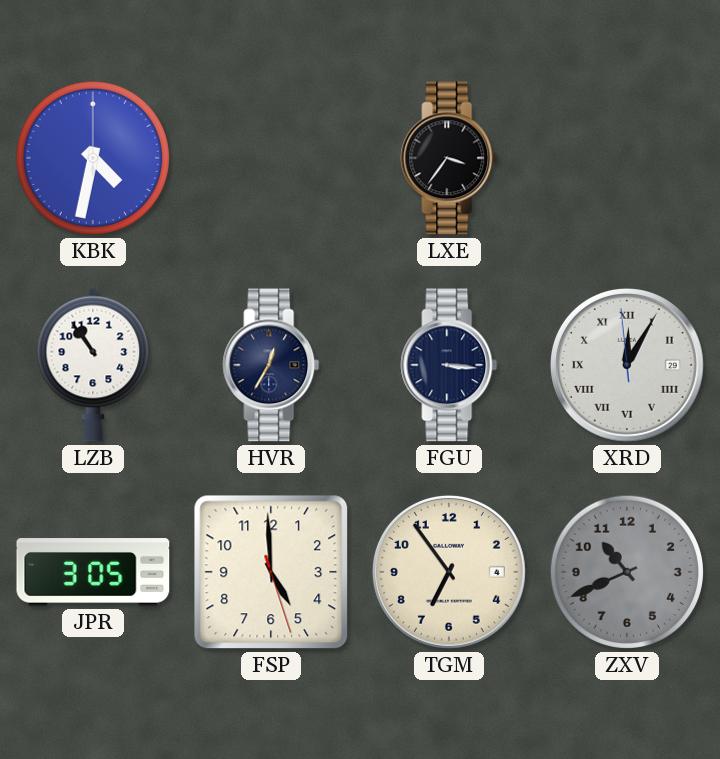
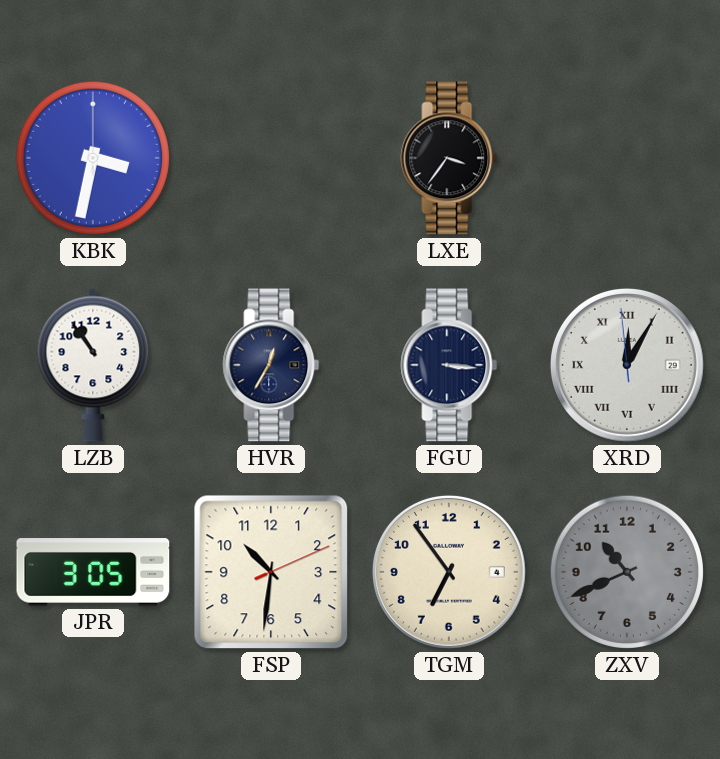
KBK: 4:32 -> 3:32 (93, 158)
FSP: 4:59 -> 10:31 (271, 572)
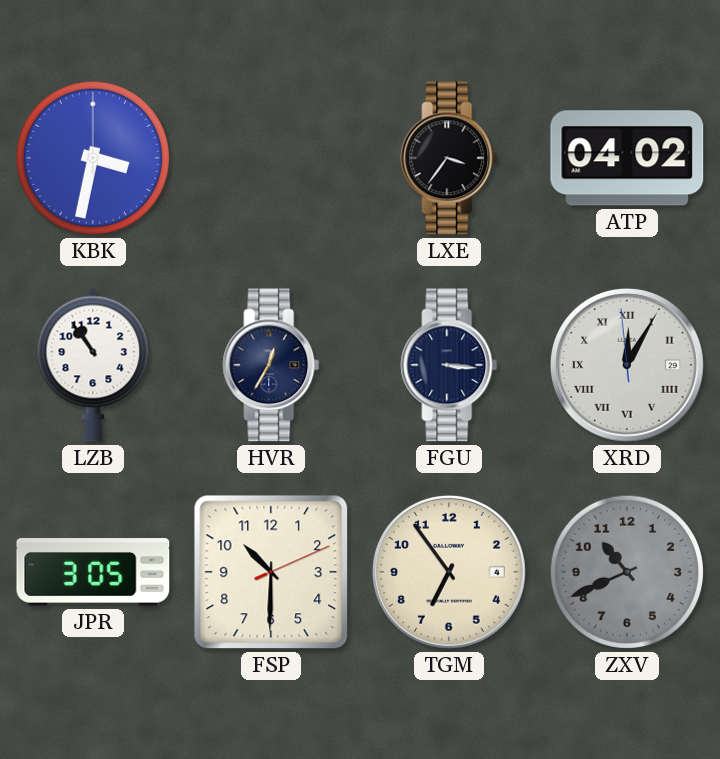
ATP: none -> 04:02 (627, 158)
FSP: 10:31 -> 10:30 (271, 572)
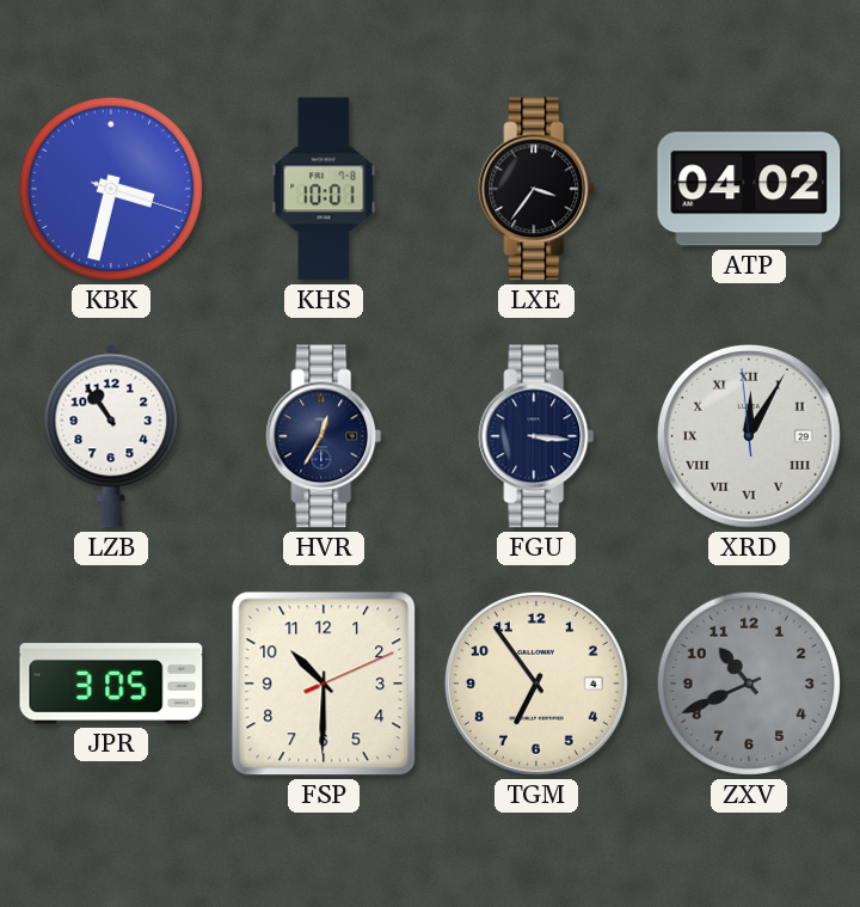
KBK: 3:32:00 -> 3:32:18 (111, 189)
KHS: none -> 10:01 (324, 189)
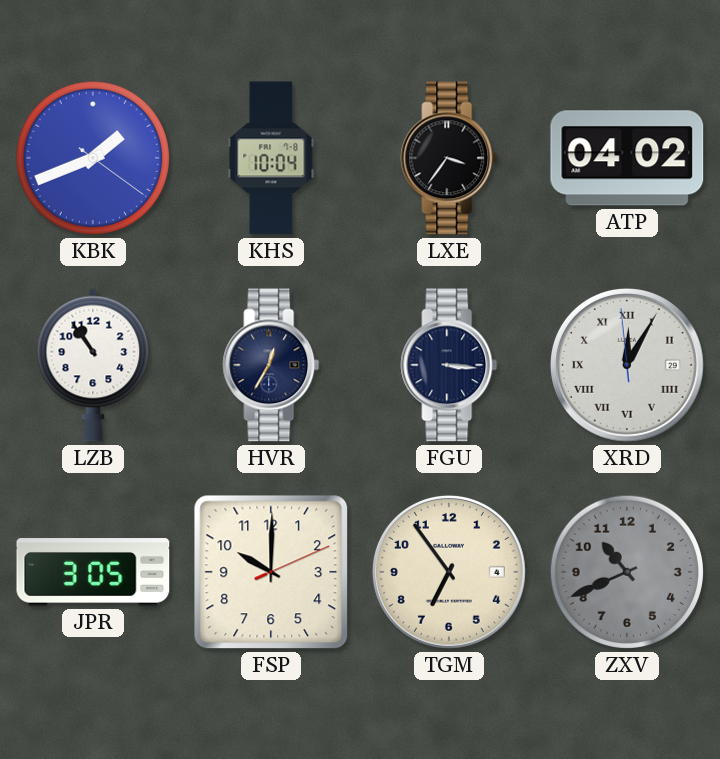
KBK: 3:32 -> 1:41 (93, 158)
KHS: 10:01 -> 10:04 (271, 158)
FSP: 10:30 -> 10:00 (271, 572)
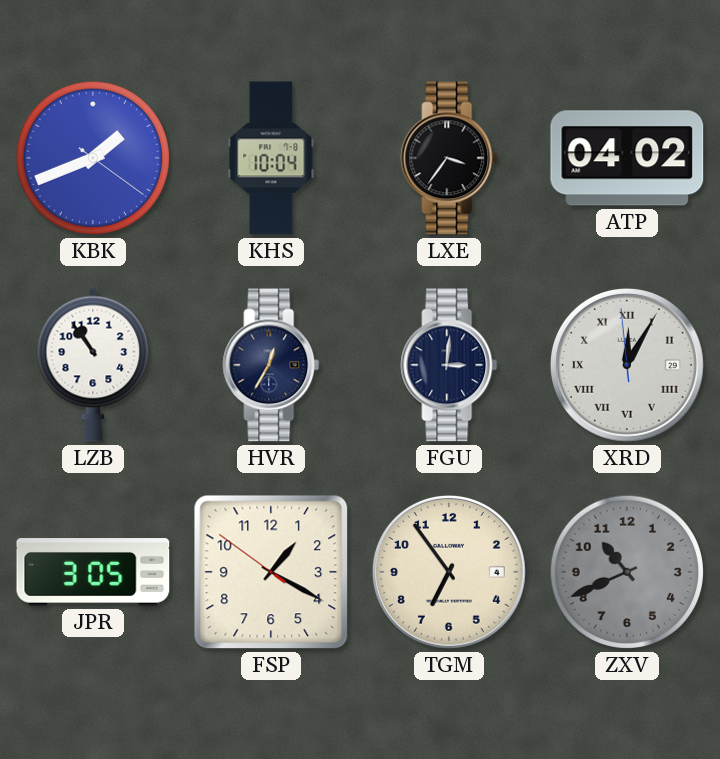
FGU: 3:16 -> 3:01 (449, 365)
FSP: 10:00 -> 1:19 (271, 572)
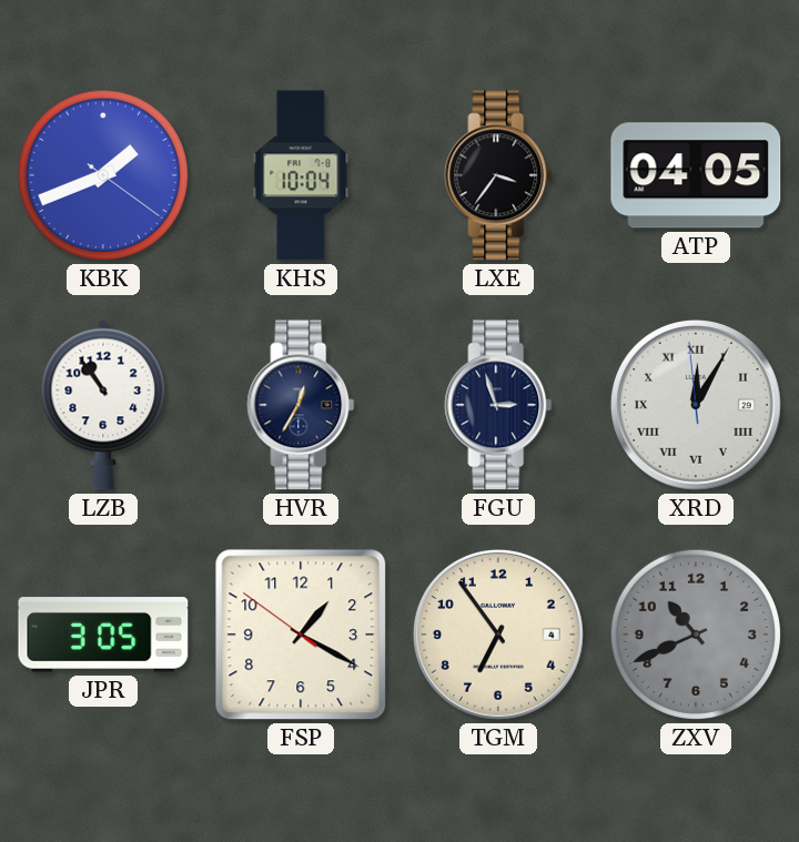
ATP: 04:02 -> 04:05 (696, 175)
FGU: 3:01 -> 2:57 (498, 405)
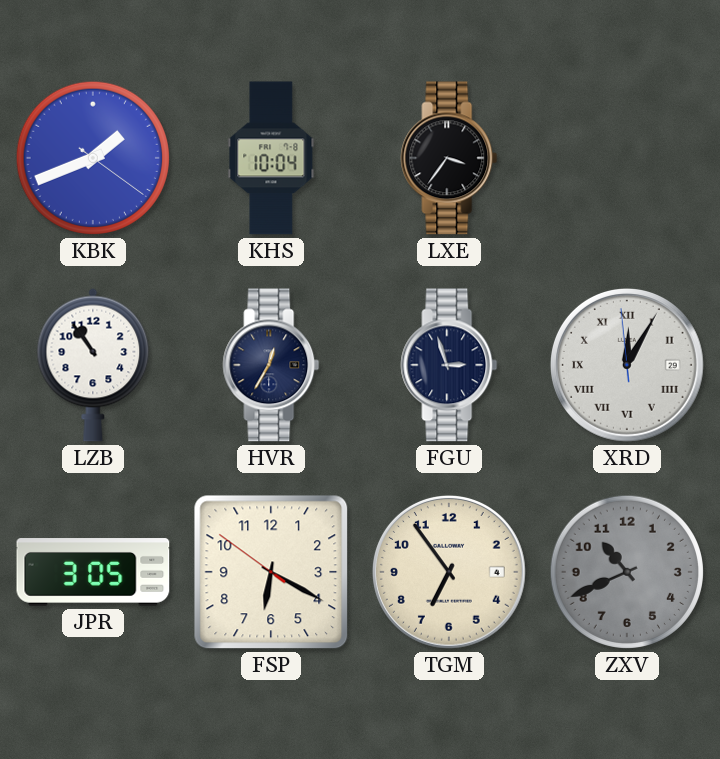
ATP: 04:05 -> none (696, 175)
FSP: 1:19 -> 6:19 (271, 572)
